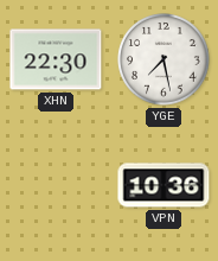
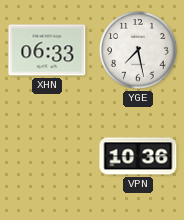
XHN: 22:30 -> 06:33 (47, 50)
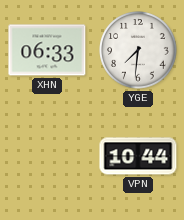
YGE: 7:28 -> 7:31 (138, 50)
VPN: 10:36 -> 10:44 (138, 156)
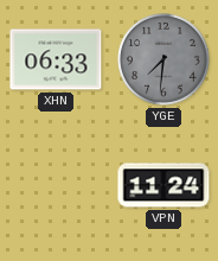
YGE dial: white -> grey (163, 59)
VPN: 10:44 -> 11:24 (163, 185)
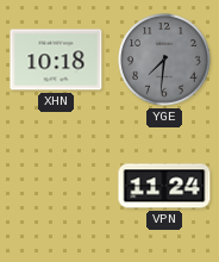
XHN: 06:33 -> 10:18 (56, 60)
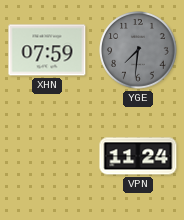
XHN: 10:18 -> 07:59 (47, 50)
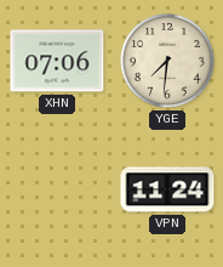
XHN: 07:59 -> 07:06 (57, 61)
YGE dial: grey -> cream (167, 61)
